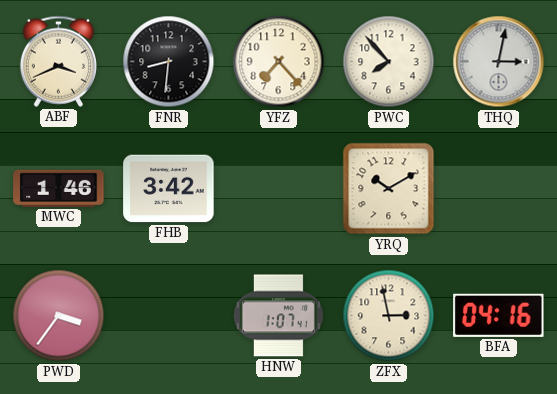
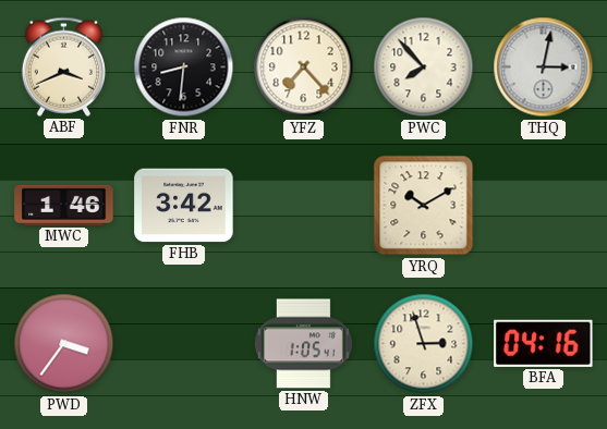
HNW: 1:07 -> 1:05 (303, 344)
ZFX: 2:58 -> 2:57 (424, 344)
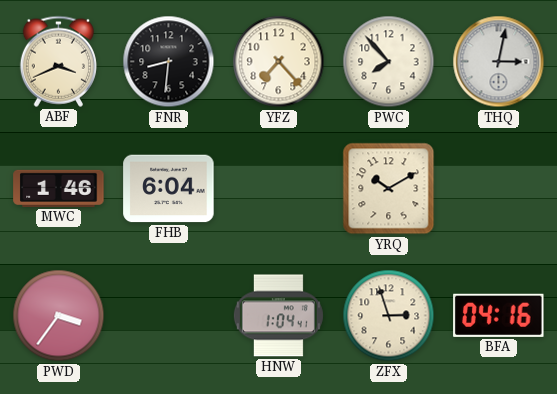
FHB: 3:42 -> 6:04 (169, 189)
HNW: 1:05 -> 1:04 (278, 316)
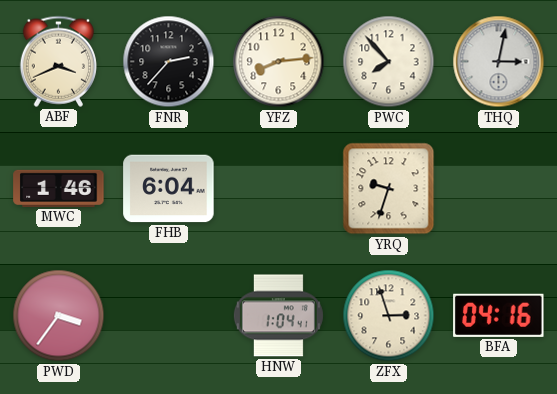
FNR: 8:31 -> 2:37 (169, 62)
YFZ: 7:23 -> 8:14 (279, 62)
YRQ: 10:10 -> 9:33 (389, 189)
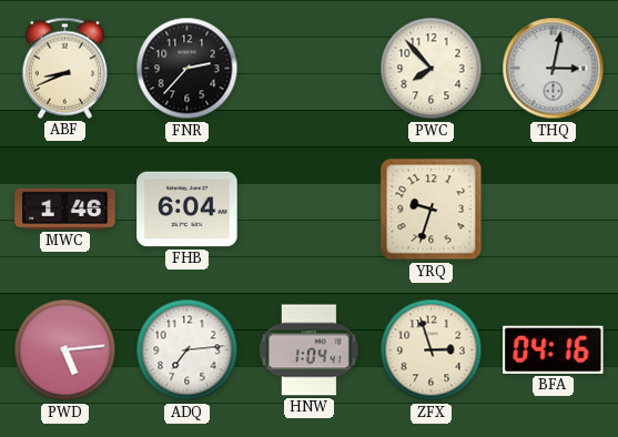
ABF: 3:41 -> 8:41 (64, 68)
YFZ: 8:14 -> none (279, 62)
PWD: 3:36 -> 5:14 (65, 350)
ADQ: none -> 7:14 (188, 350)
